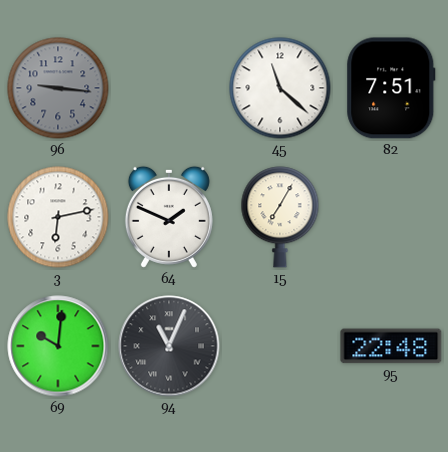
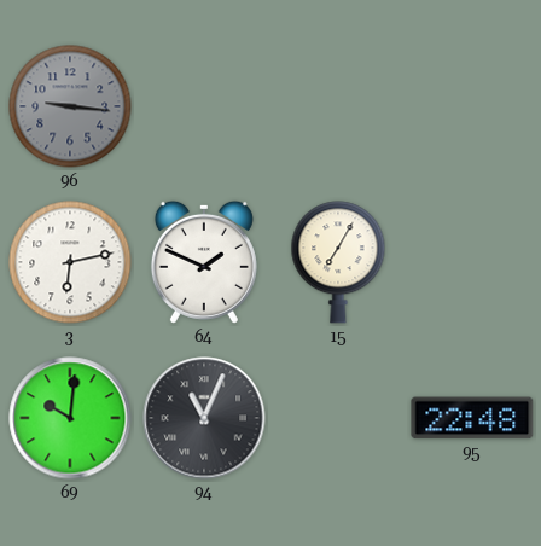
45: 11:22 -> none (280, 88)
82: 7:51 -> none (391, 88)
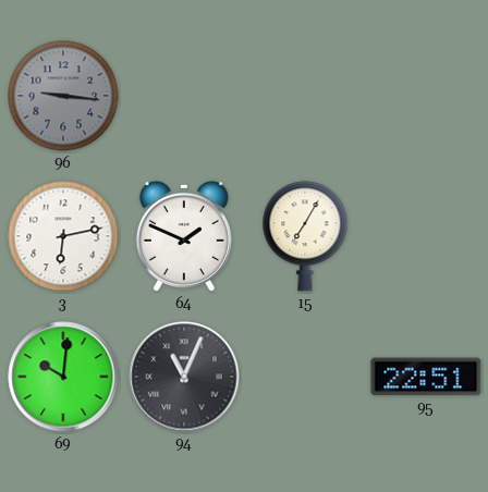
95: 22:48 -> 22:51 (426, 377)
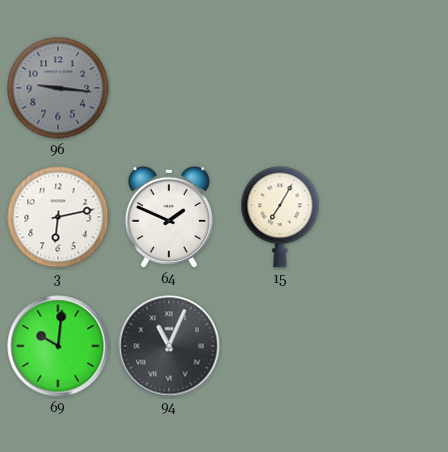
95: 22:51 -> none (426, 377)
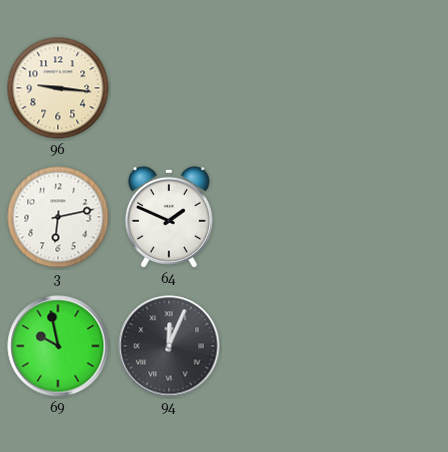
96 dial: grey -> cream (58, 88)
15: 7:05 -> none (280, 217)
69: 10:01 -> 9:58 (58, 346)
94: 11:04 -> 12:04 (169, 346)
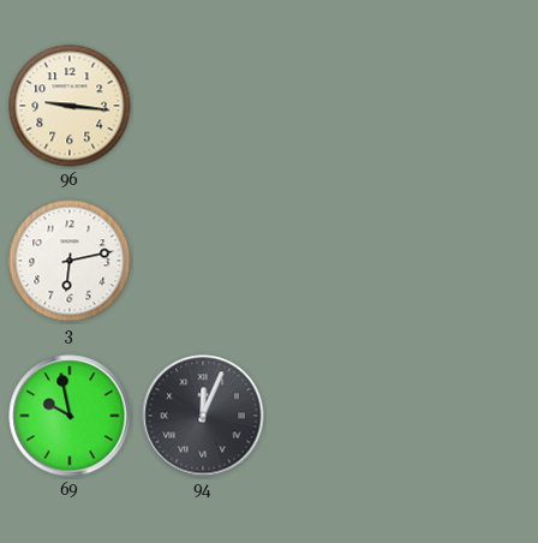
64: 1:49 -> none (169, 217)
